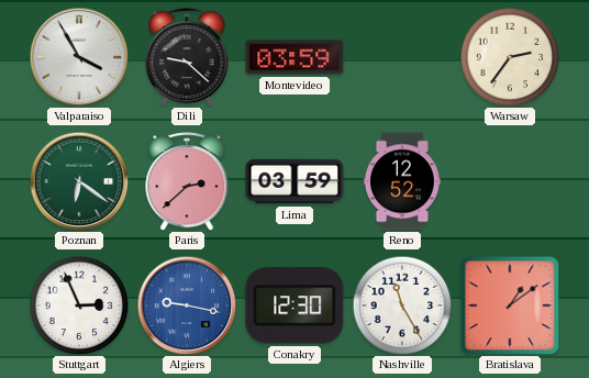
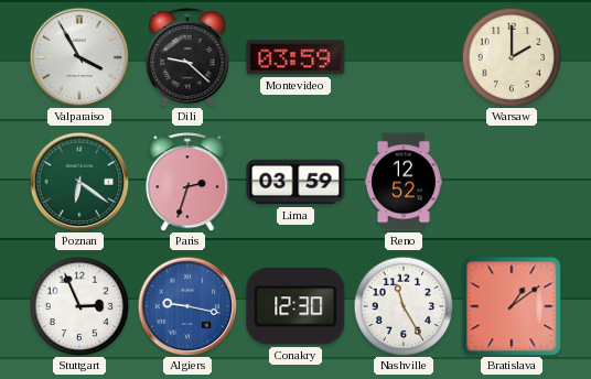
Warsaw: 2:36 -> 2:00 (512, 57)
Paris: 2:38 -> 2:33 (187, 182)
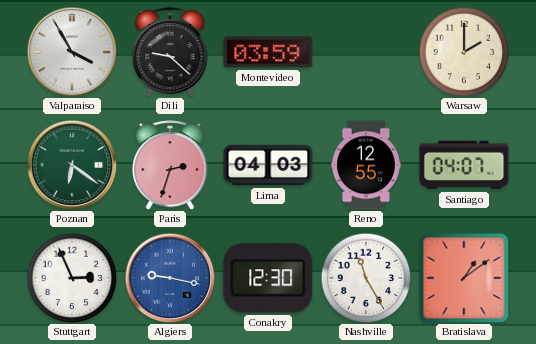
Lima: 03:59 -> 04:03 (268, 165)
Reno: 12:52 -> 12:55 (366, 165)
Santiago: none -> 04:07 (464, 165)
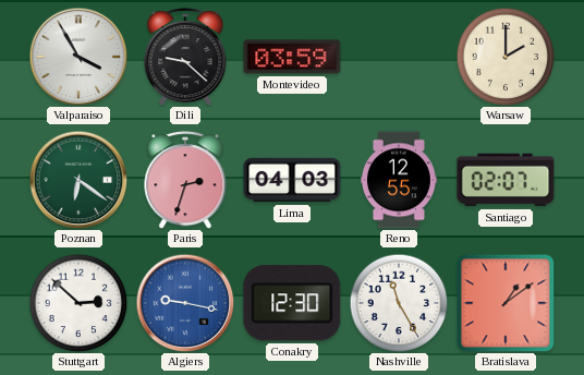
Santiago: 04:07 -> 02:07 (506, 180)
Stuttgart: 2:56 -> 2:52 (78, 303)
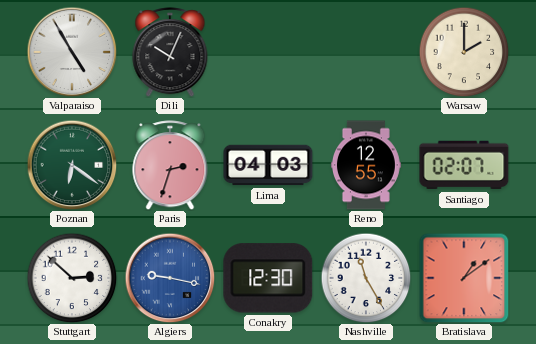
Valparaiso: 3:55 -> 4:55 (72, 52)
Dili: 9:22 -> 10:04 (170, 52)
Montevideo: 03:59 -> none (292, 57)
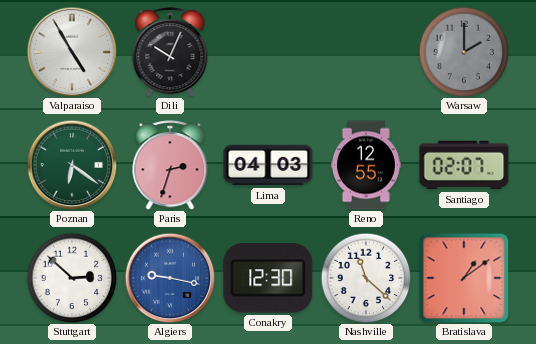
Warsaw dial: cream -> grey (464, 52)
Nashville: 11:25 -> 11:22 (366, 278)
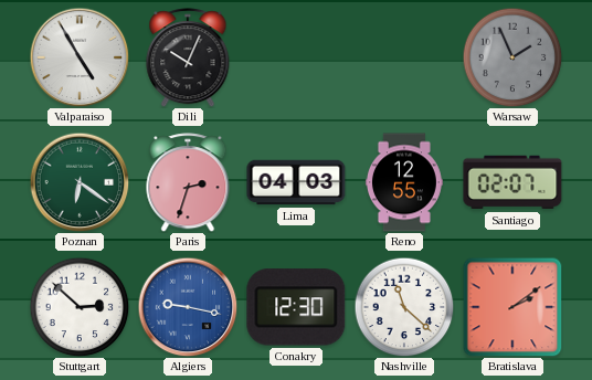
Warsaw: 2:00 -> 1:56 (512, 57)
Bratislava: 1:09 -> 2:09 (512, 307)
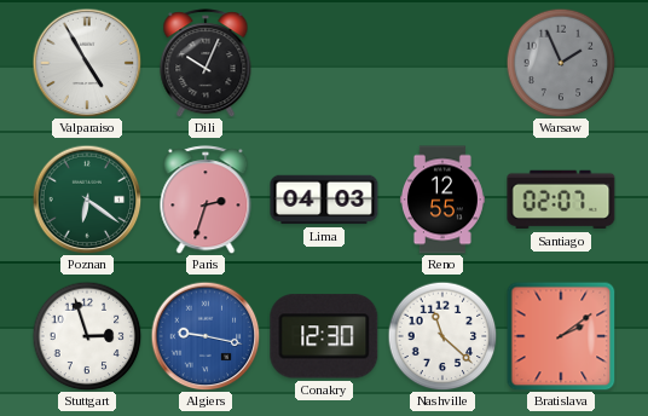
Stuttgart: 2:52 -> 2:57 (87, 336)
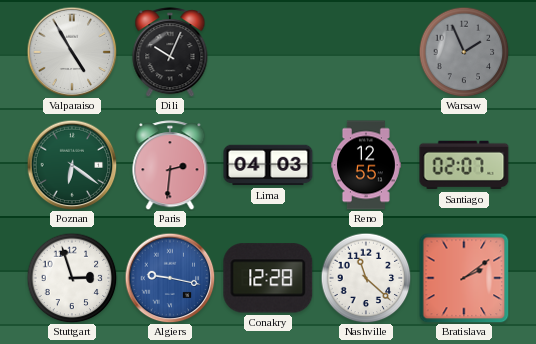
Paris: 2:33 -> 2:31 (170, 165)
Conakry: 12:30 -> 12:28 (268, 278)
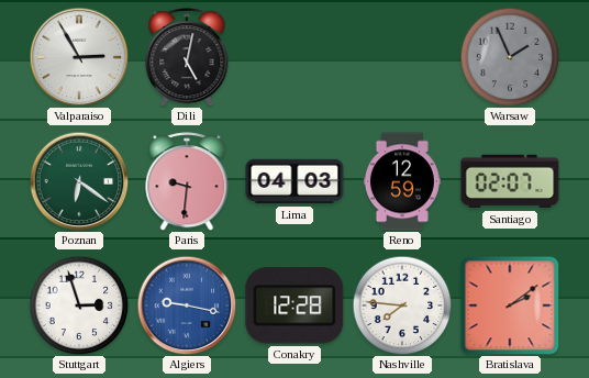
Valparaiso: 4:55 -> 2:55 (79, 57)
Dili: 10:04 -> 5:02 (187, 57)
Paris: 2:31 -> 9:31 (187, 181)
Reno: 12:55 -> 12:59 (402, 181)
Nashville: 11:22 -> 7:46 (402, 305)
